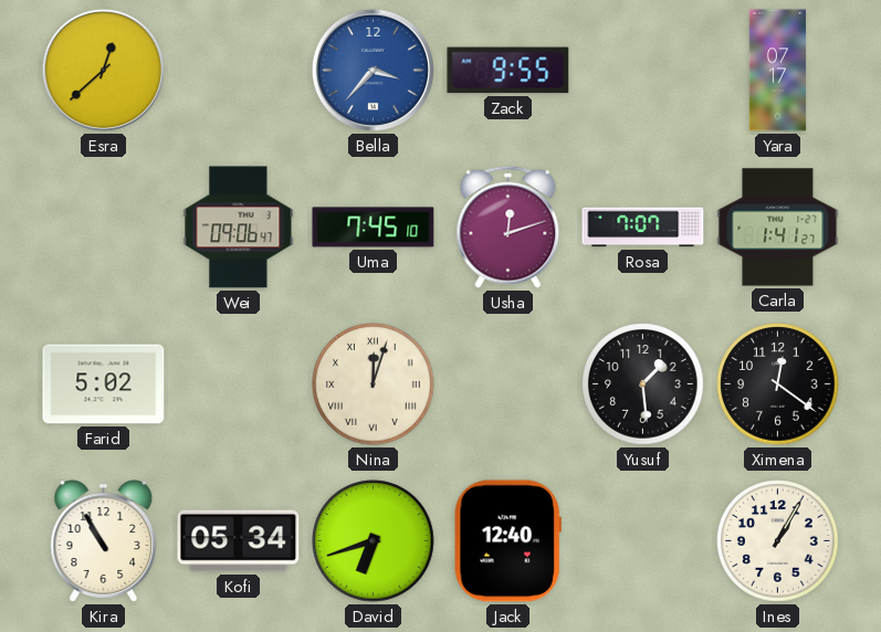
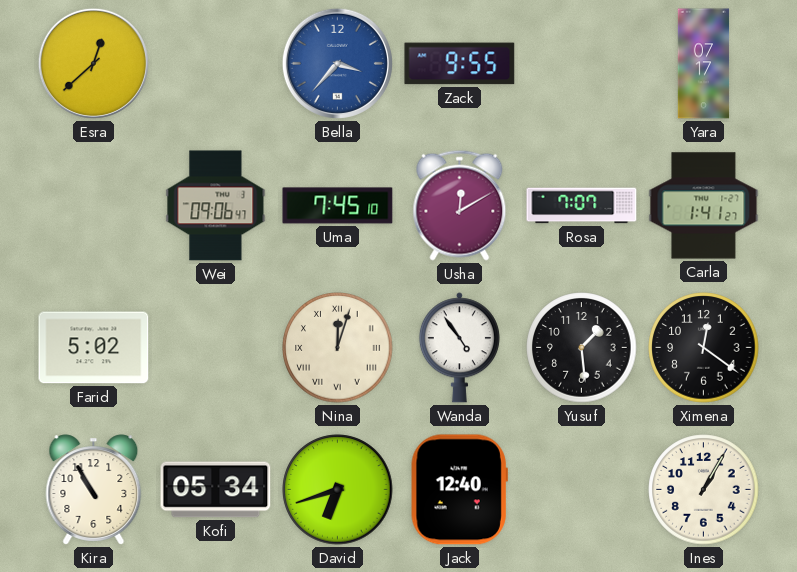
Usha: 12:12 -> 12:10 (460, 205)
Wanda: none -> 4:54 (459, 348)
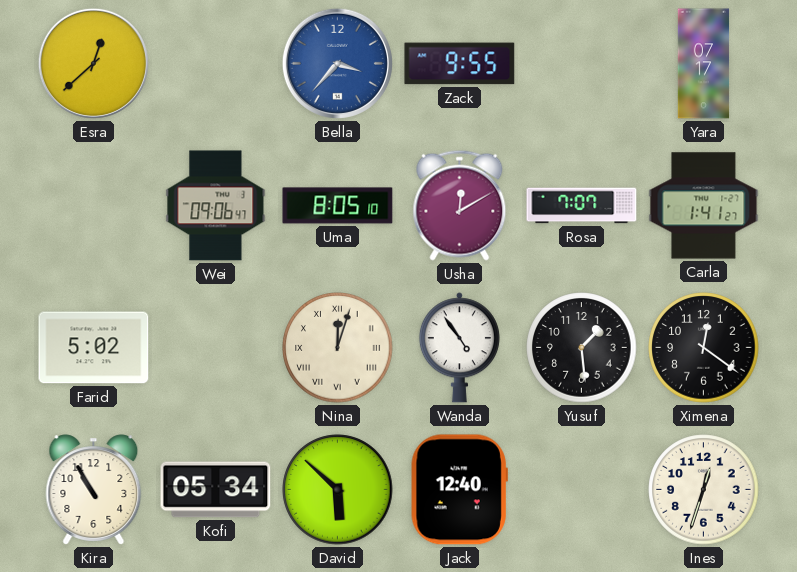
Uma: 7:45 -> 8:05 (338, 206)
David: 6:42 -> 5:52 (338, 490)
Ines: 1:05 -> 12:33 (704, 490)
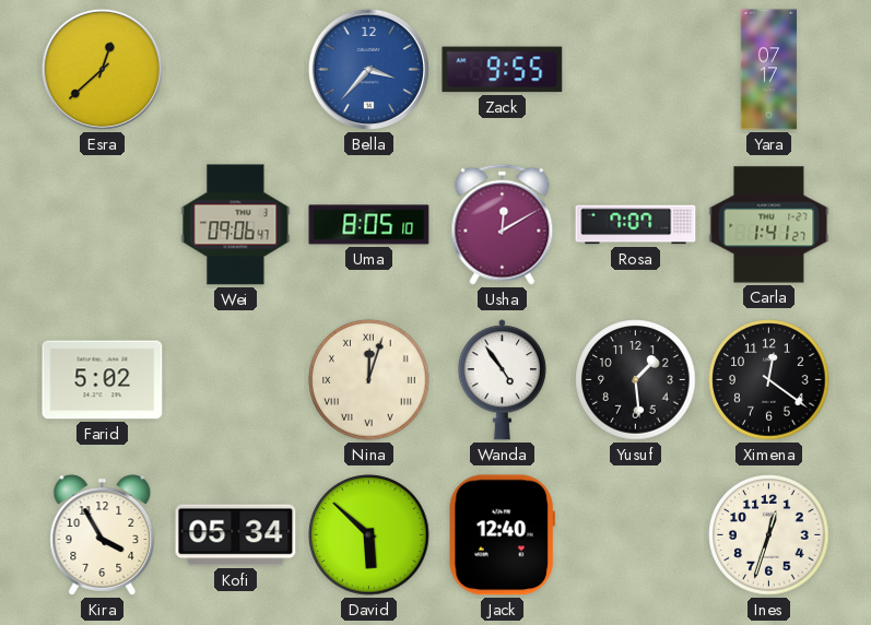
Kira: 10:55 -> 3:55 (103, 535)
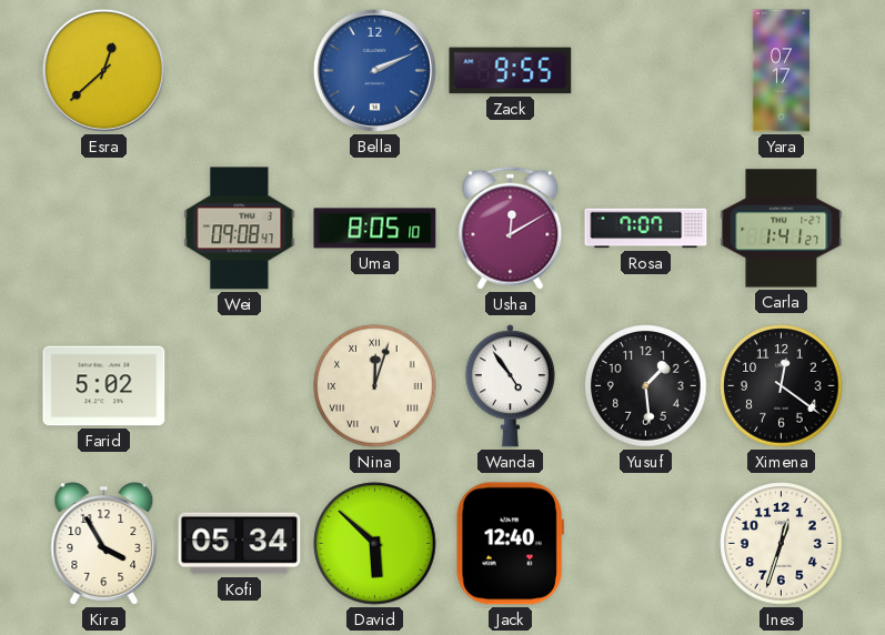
Bella: 3:37 -> 2:11 (374, 70)
Wei: 09:06 -> 09:08 (240, 229)
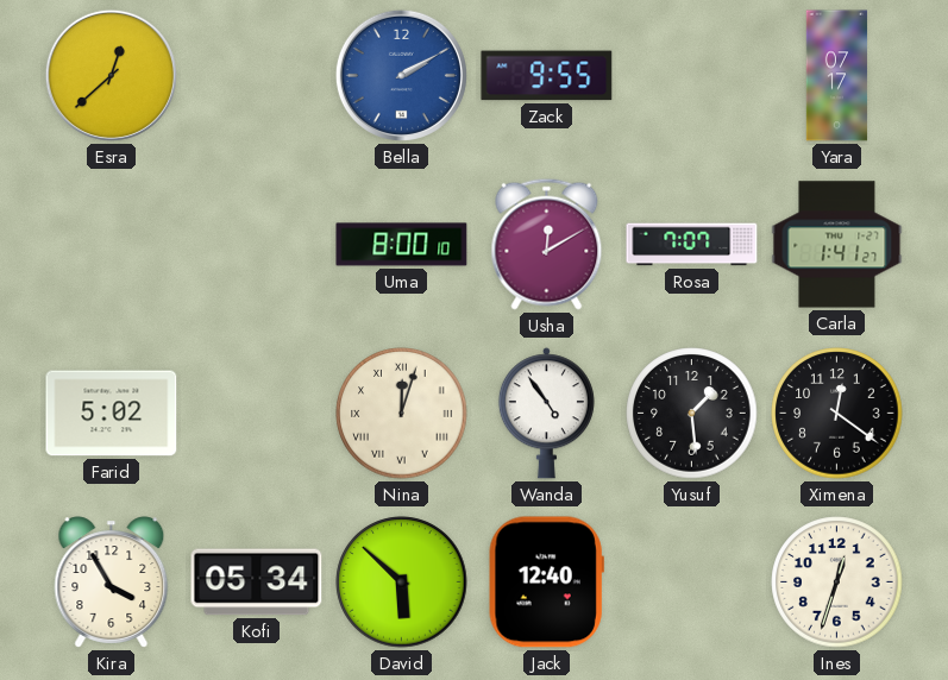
Bella: 2:11 -> 2:10 (401, 75)
Wei: 09:08 -> none (240, 229)
Uma: 8:05 -> 8:00 (402, 245)
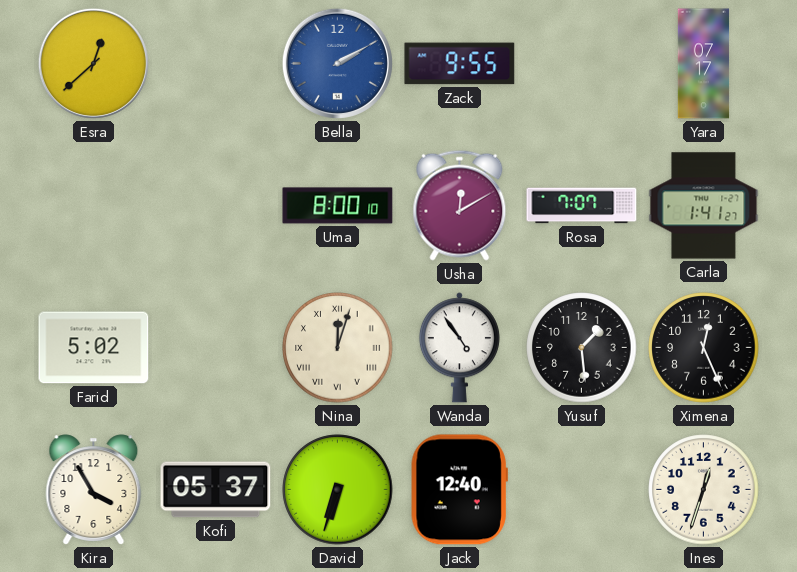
Ximena: 12:21 -> 12:26 (704, 348)
Kofi: 05:34 -> 05:37 (216, 490)
David: 5:52 -> 6:33 (338, 490)
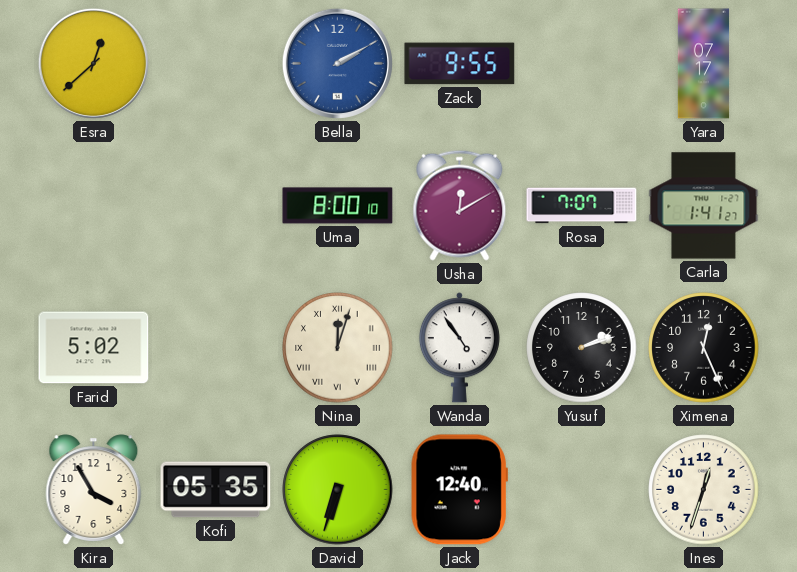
Yusuf: 1:29 -> 2:12 (582, 348)
Kofi: 05:37 -> 05:35 (216, 490)
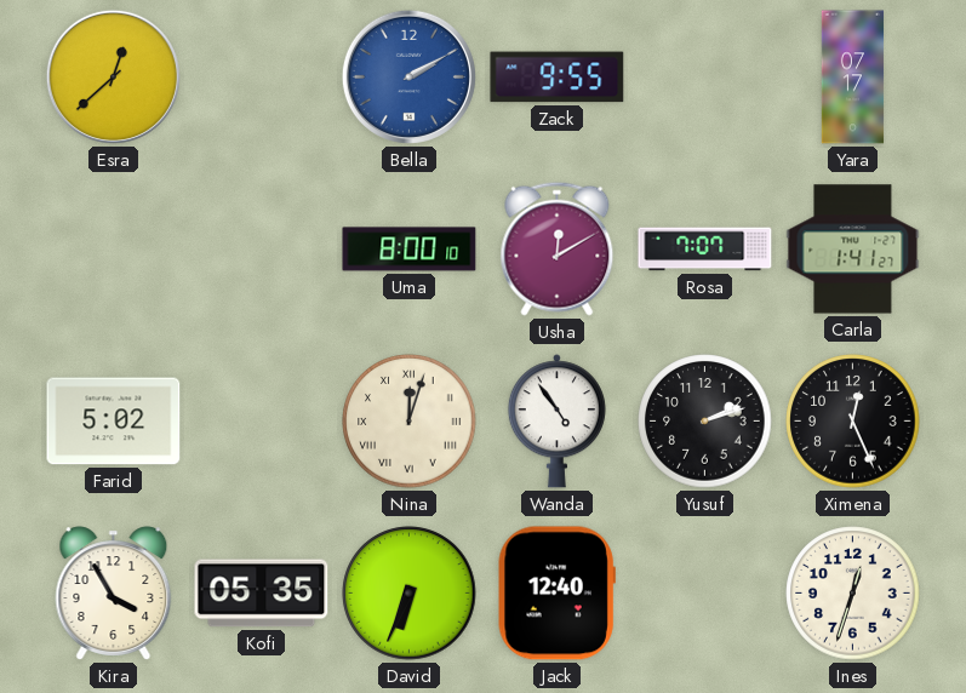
David: 6:33 -> 6:34 (410, 594)
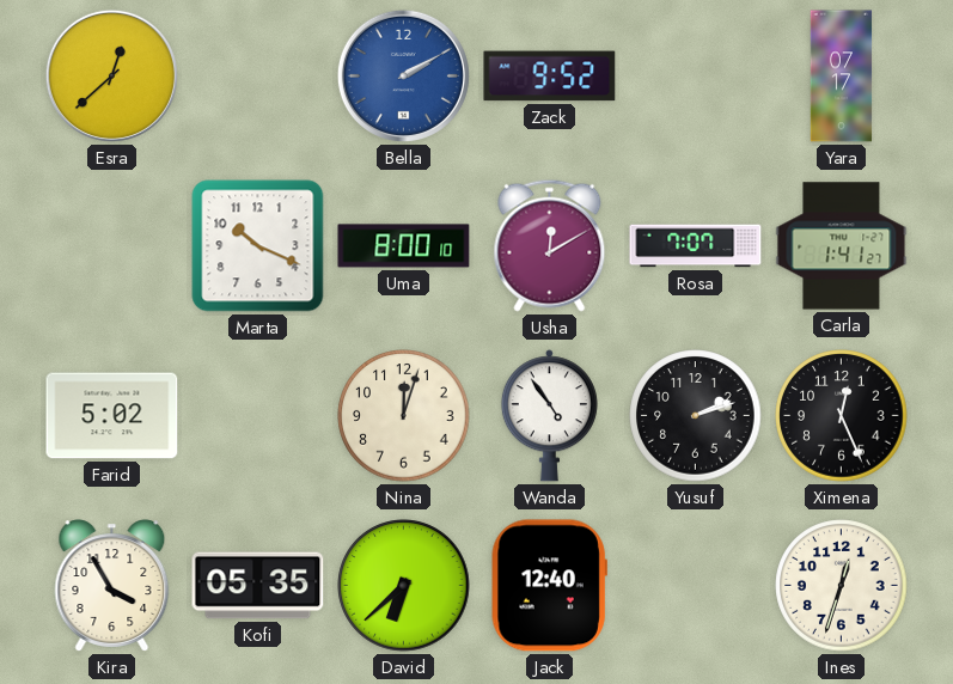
Zack: 9:55 -> 9:52 (550, 77)
Marta: none -> 10:19 (258, 246)
Nina numerals: Roman -> Arabic (404, 416)
David: 6:34 -> 6:38 (404, 586)
